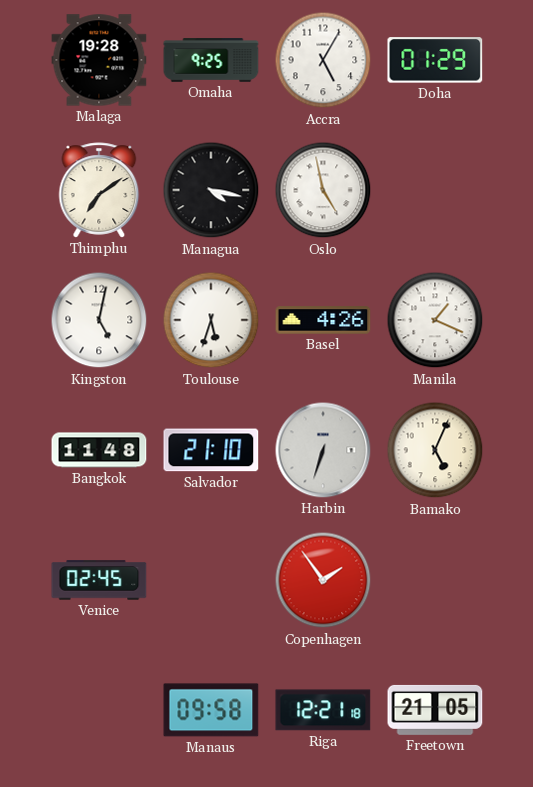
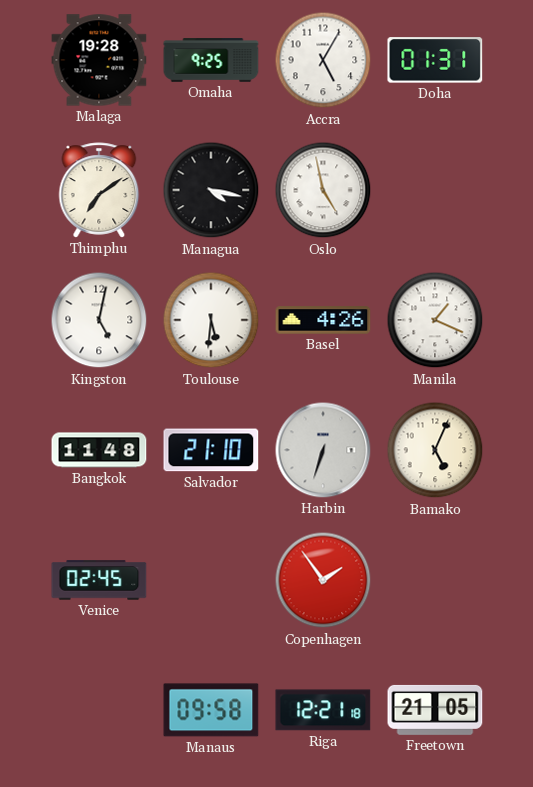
Doha: 01:29 -> 01:31 (435, 60)
Toulouse: 5:33 -> 5:31 (211, 320)
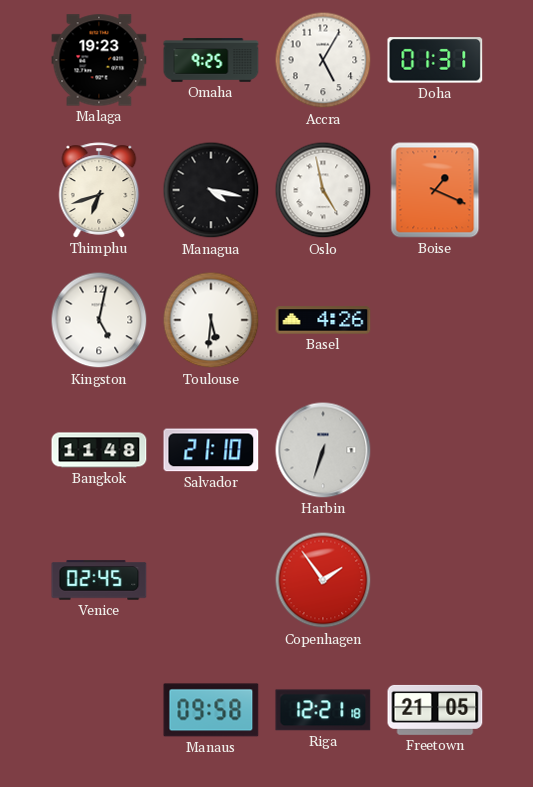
Malaga: 19:28 -> 19:23 (99, 60)
Thimphu: 7:09 -> 6:42 (99, 190)
Boise: none -> 1:19 (435, 190)
Manila: 1:19 -> none (435, 320)
Bamako: 5:04 -> none (435, 450)
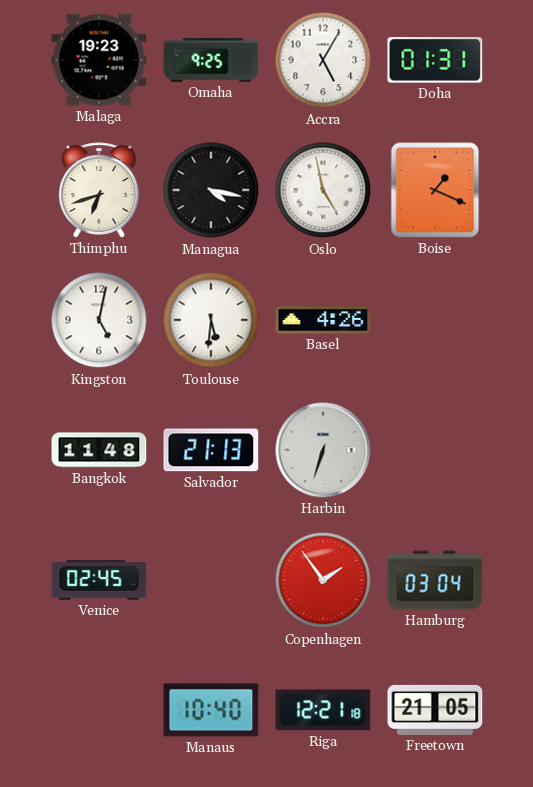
Salvador: 21:10 -> 21:13 (211, 450)
Hamburg: none -> 03:04 (435, 580)
Manaus: 09:58 -> 10:40 (211, 710)
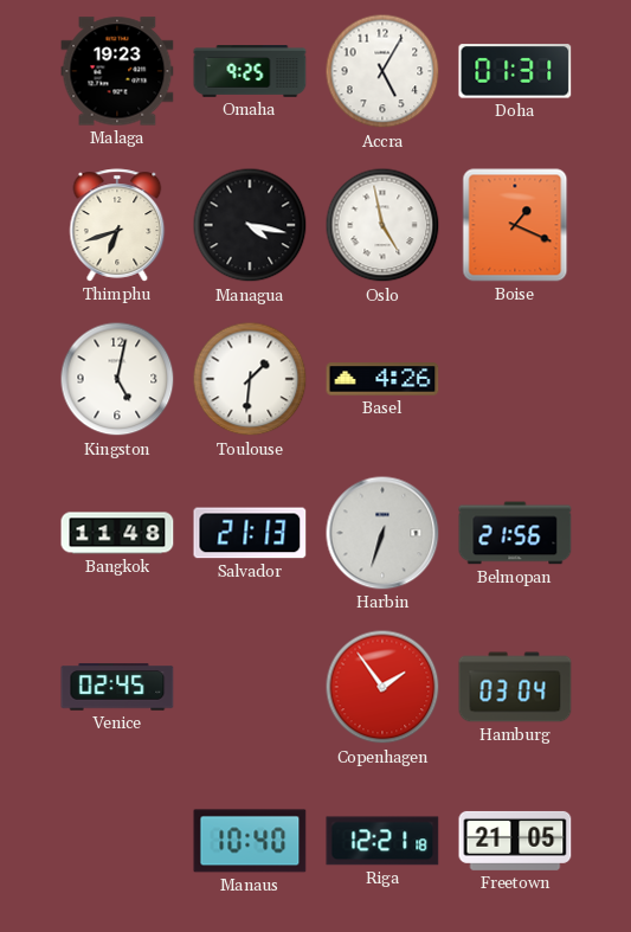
Toulouse: 5:31 -> 1:31 (250, 379)
Belmopan: none -> 21:56 (515, 533)
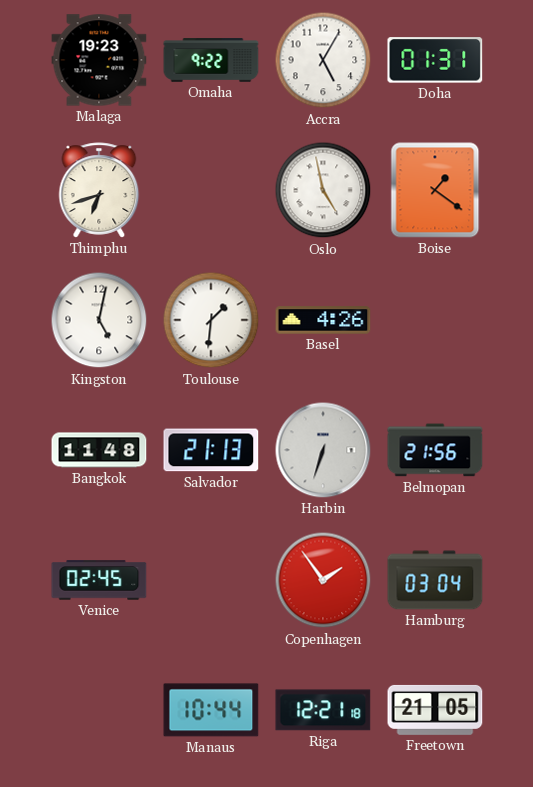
Omaha: 9:25 -> 9:22 (211, 60)
Managua: 4:17 -> none (250, 225)
Boise: 1:19 -> 1:21 (435, 190)
Manaus: 10:40 -> 10:44 (211, 710)
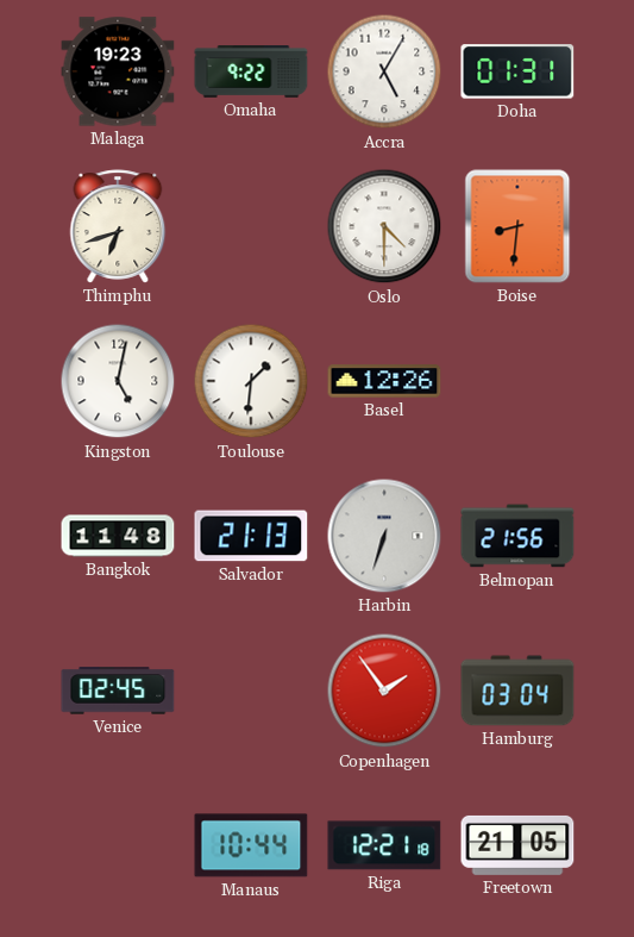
Oslo: 4:58 -> 4:30 (384, 226)
Boise: 1:21 -> 8:31 (517, 226)
Basel: 4:26 -> 12:26 (384, 381)
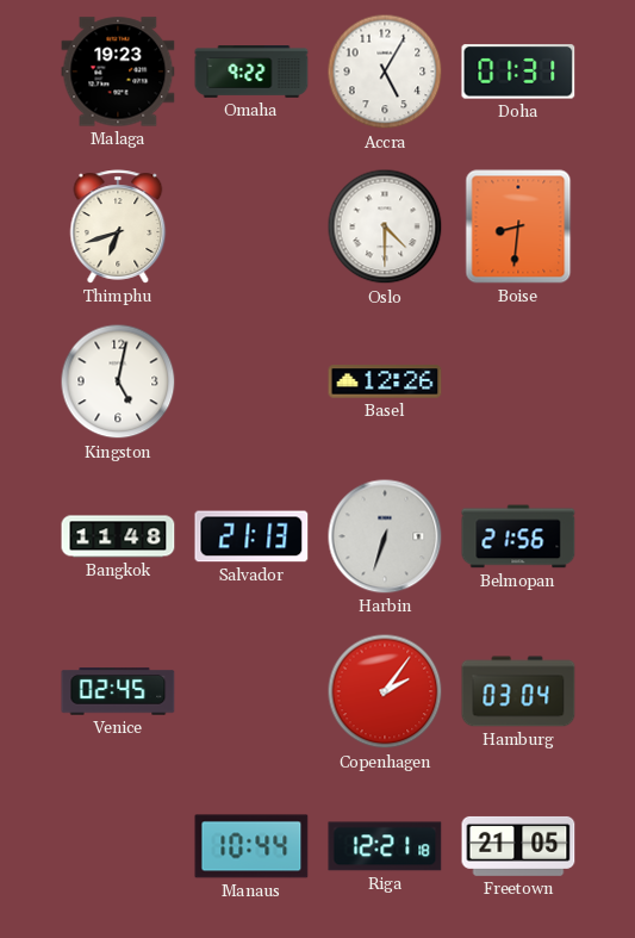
Toulouse: 1:31 -> none (251, 381)
Copenhagen: 1:54 -> 2:06 (385, 691)
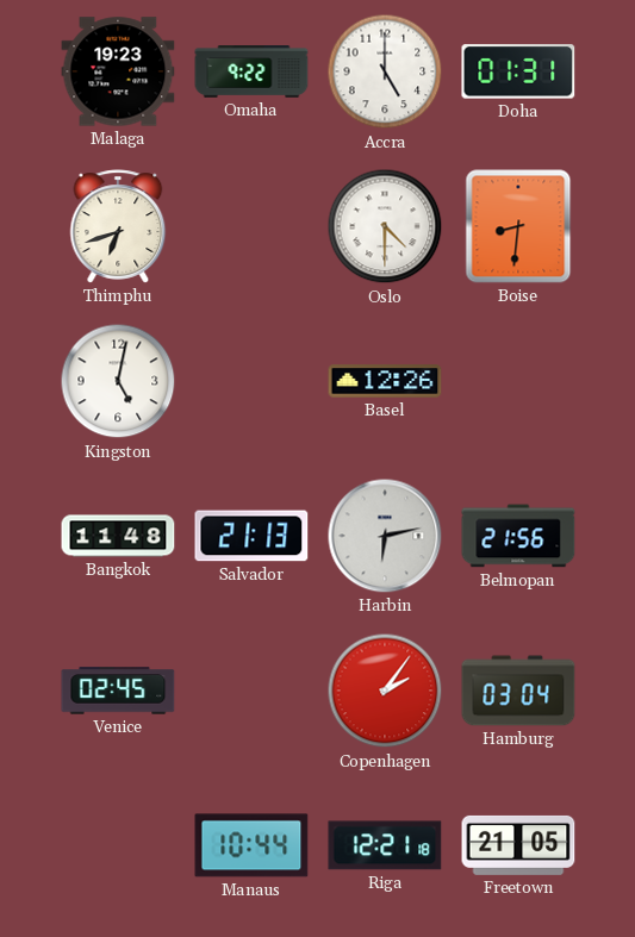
Accra: 5:05 -> 5:00 (385, 71)
Harbin: 6:33 -> 6:13 (385, 536)
